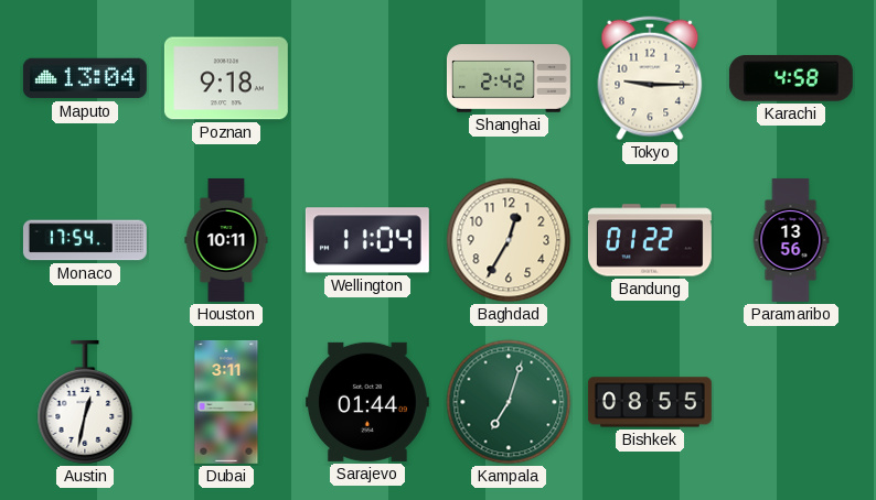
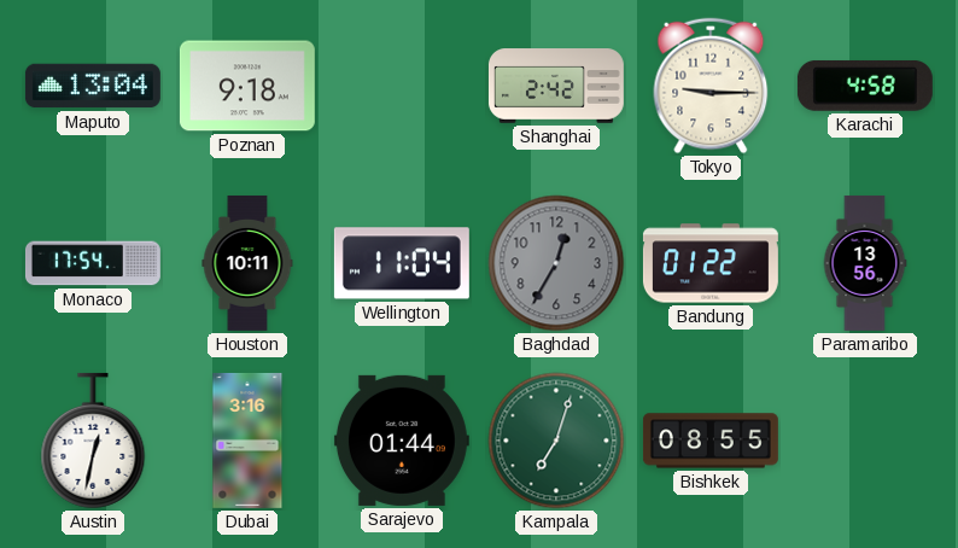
Baghdad dial: cream -> grey (556, 263)
Dubai: 3:11 -> 3:16 (247, 441)
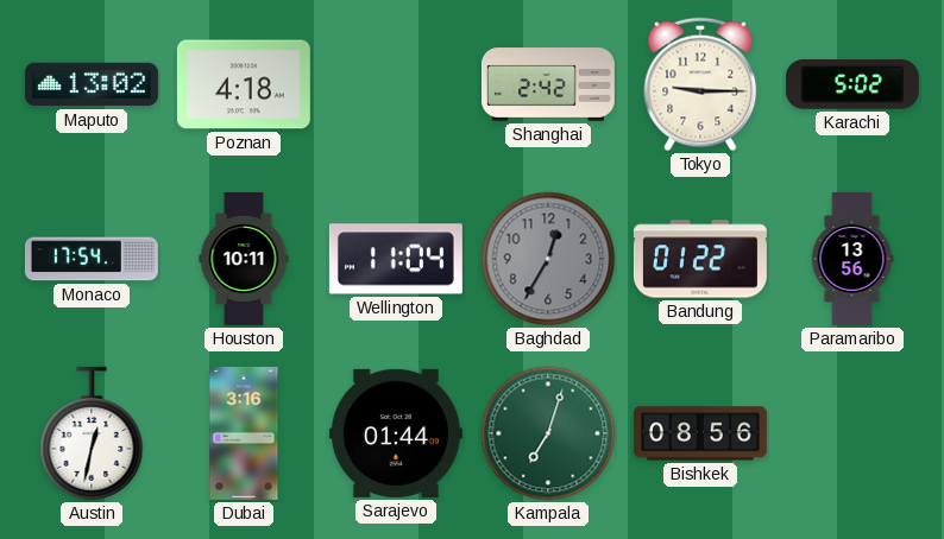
Maputo: 13:04 -> 13:02 (92, 84)
Poznan: 9:18 -> 4:18 (244, 84)
Karachi: 4:58 -> 5:02 (852, 84)
Bishkek: 08:55 -> 08:56 (700, 433)
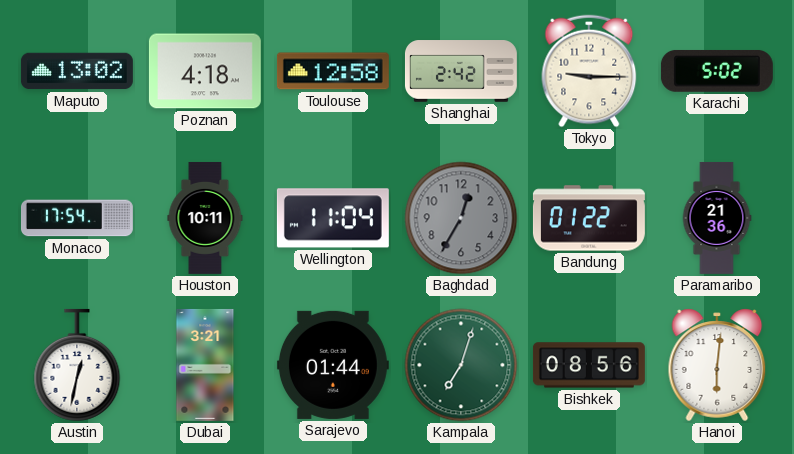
Toulouse: none -> 12:58 (333, 71)
Paramaribo: 13:56 -> 21:36 (717, 218)
Dubai: 3:16 -> 3:21 (205, 365)
Hanoi: none -> 6:01 (717, 365)
